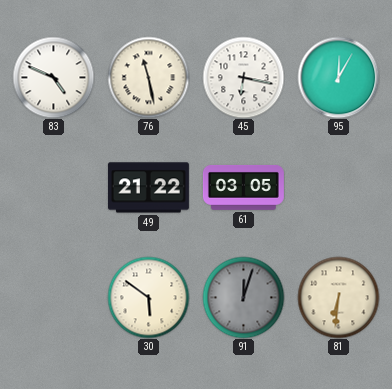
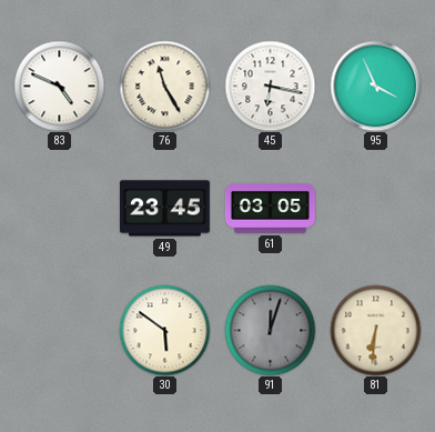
76: 11:28 -> 11:25 (164, 86)
95: 12:05 -> 3:56 (375, 86)
49: 21:22 -> 23:45 (164, 209)
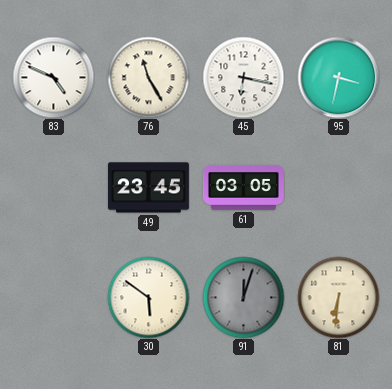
95: 3:56 -> 3:32 (338, 77)
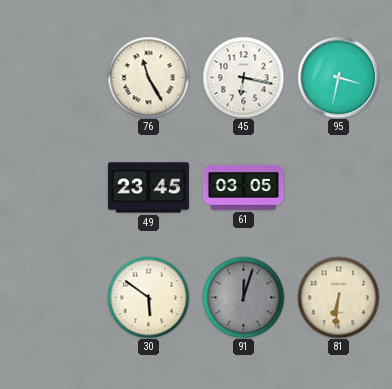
83: 4:49 -> none (53, 77)
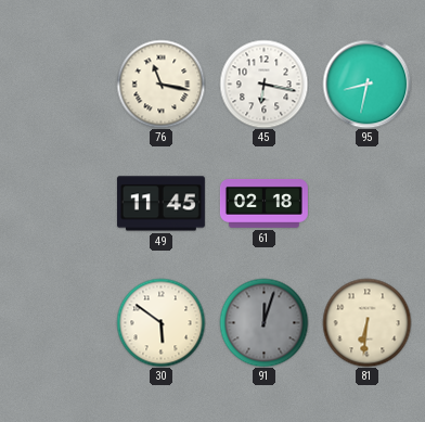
76: 11:25 -> 11:17 (160, 84)
95: 3:32 -> 8:32 (366, 84)
49: 23:45 -> 11:45 (160, 204)
61: 03:05 -> 02:18 (263, 203)
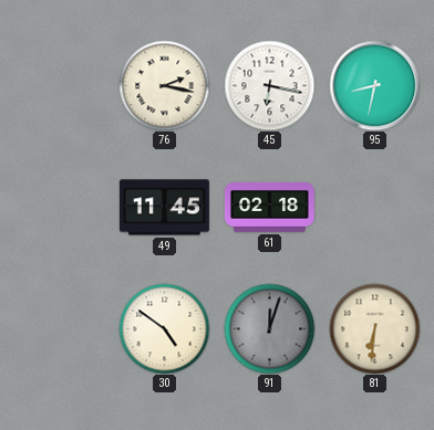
76: 11:17 -> 2:17 (164, 85)
30: 5:51 -> 4:51 (164, 328)
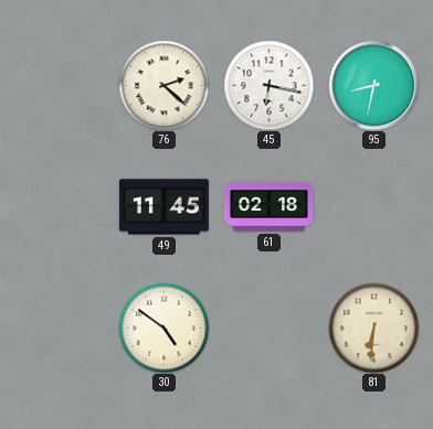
76: 2:17 -> 2:22 (163, 85)
91: 12:03 -> none (269, 328)
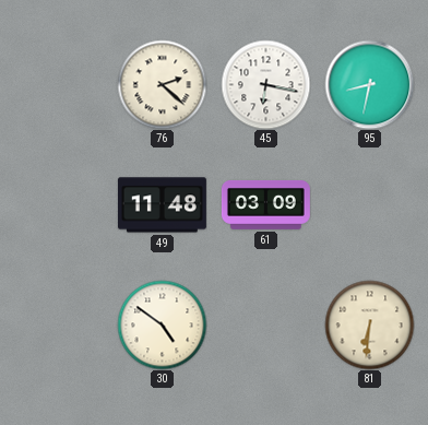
49: 11:45 -> 11:48 (162, 205)
61: 02:18 -> 03:09 (265, 204)
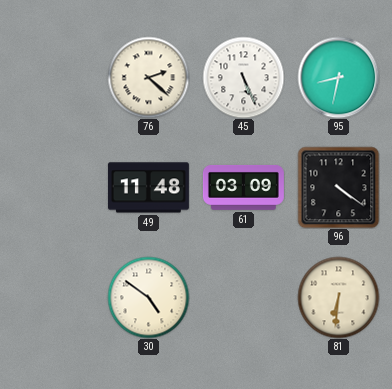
45: 6:17 -> 5:26 (243, 77)
96: none -> 4:21 (338, 187)
